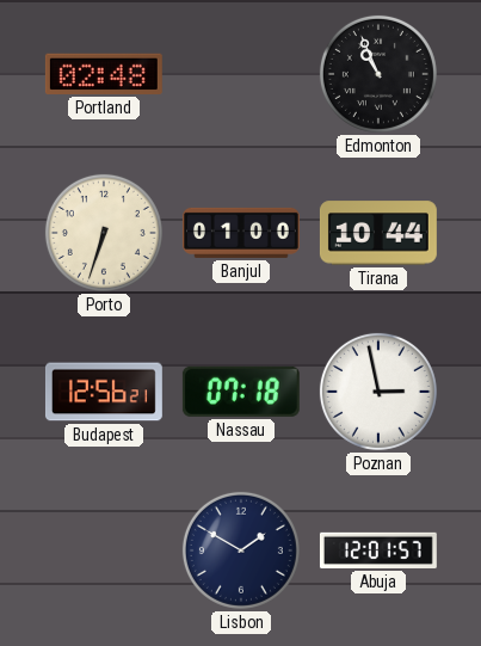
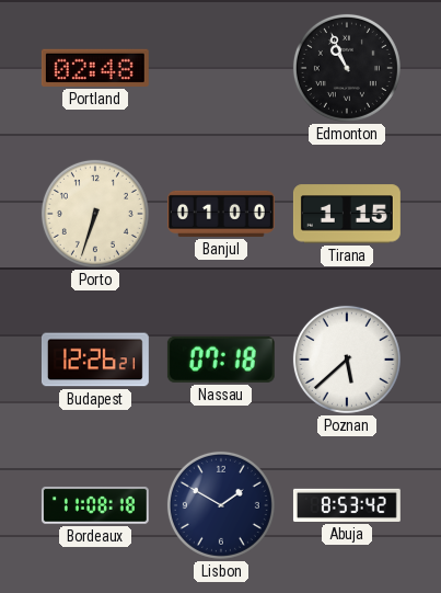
Tirana: 10:44 -> 1:15 (347, 214)
Budapest: 12:56 -> 12:26 (95, 360)
Poznan: 2:58 -> 5:38 (347, 360)
Bordeaux: none -> 11:08 (95, 505)
Abuja: 12:01 -> 8:53 (347, 505)
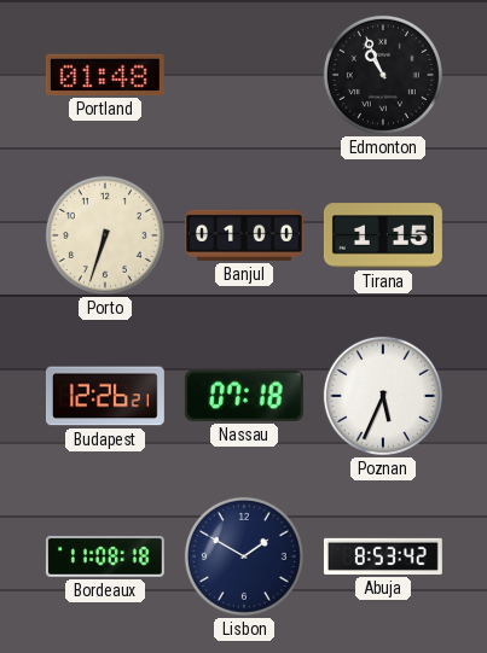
Portland: 02:48 -> 01:48 (105, 75)
Poznan: 5:38 -> 5:34 (383, 396)
